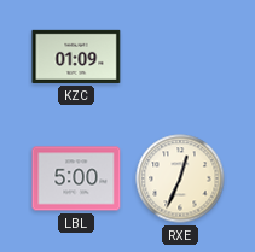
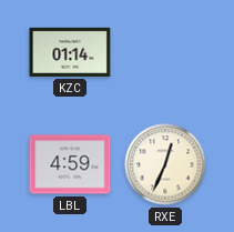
KZC: 01:09 -> 01:14 (70, 52)
LBL: 5:00 -> 4:59 (70, 164)
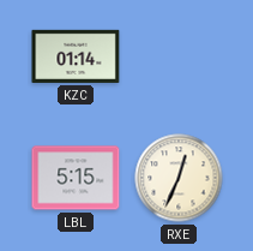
LBL: 4:59 -> 5:15 (76, 178)
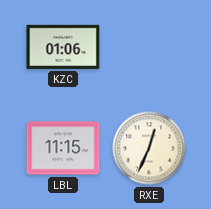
KZC: 01:14 -> 01:06 (63, 47)
LBL: 5:15 -> 11:15 (63, 148)
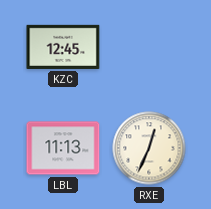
KZC: 01:06 -> 12:45 (63, 47)
LBL: 11:15 -> 11:13 (63, 148)
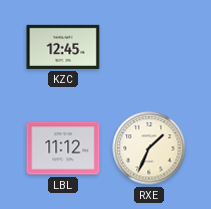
LBL: 11:13 -> 11:12 (63, 148)
RXE: 12:34 -> 1:34 (149, 148)
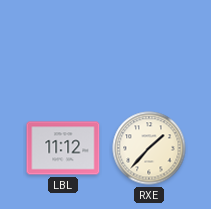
KZC: 12:45 -> none (63, 47)
RXE: 1:34 -> 1:37 (149, 148)
